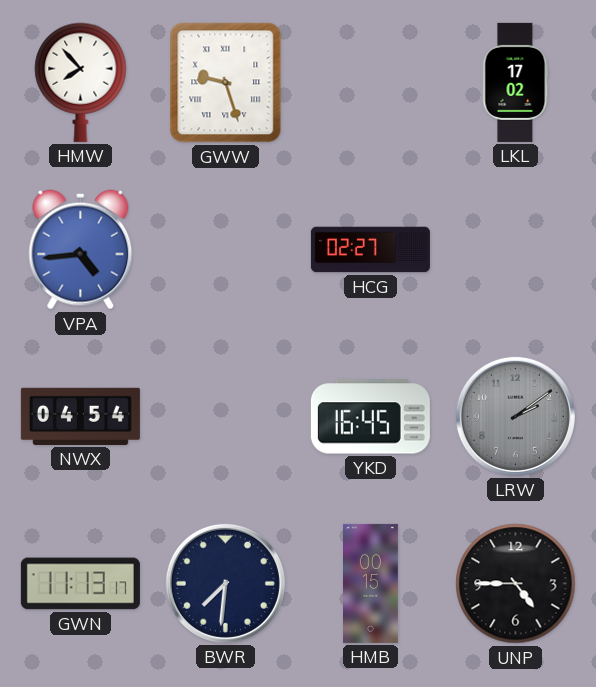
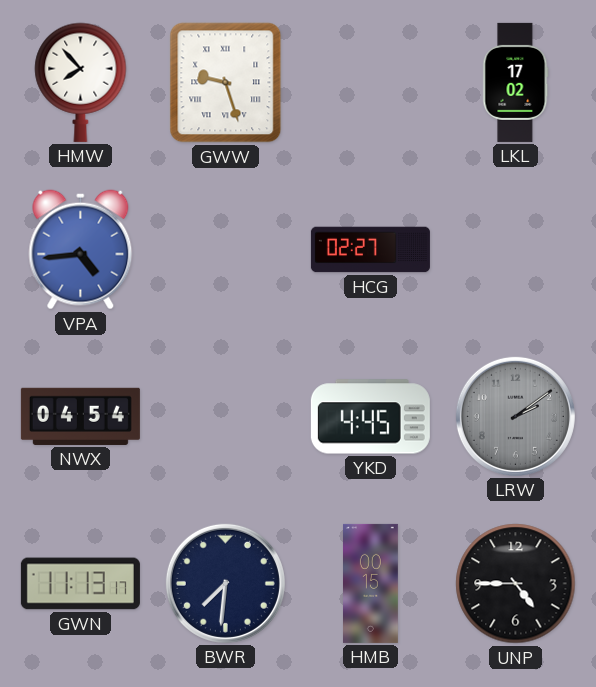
YKD: 16:45 -> 4:45 (370, 417)
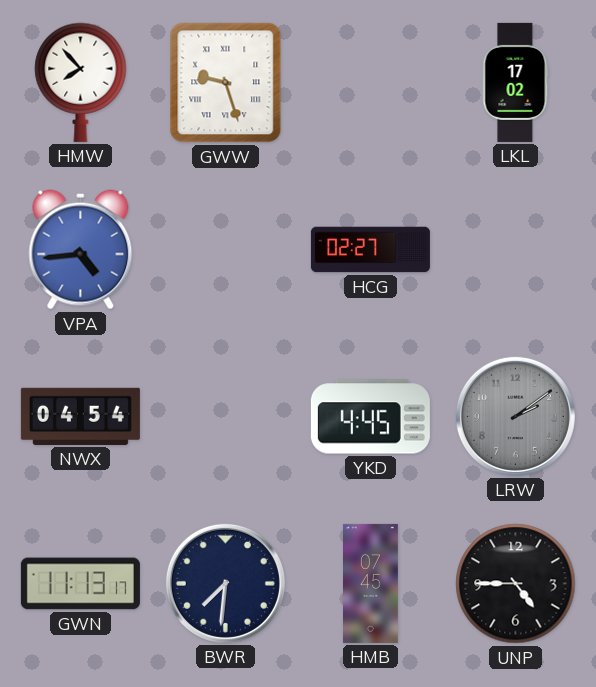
HMB: 00:15 -> 07:45 (371, 583)
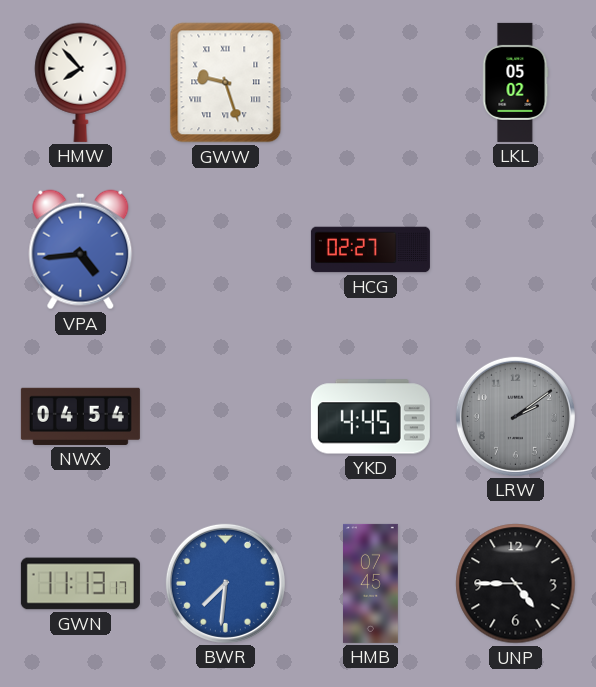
LKL: 17:02 -> 05:02 (516, 82)
BWR dial: navy -> blue (225, 583)
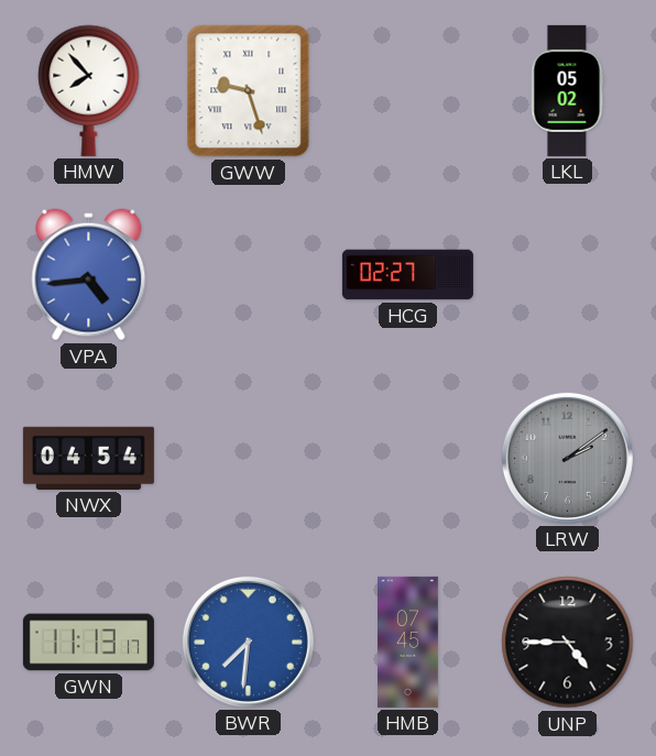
YKD: 4:45 -> none (370, 417)
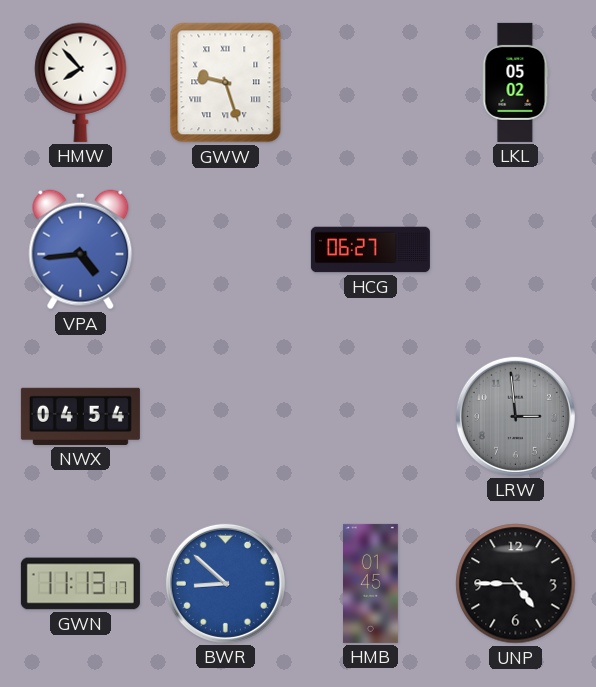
HCG: 02:27 -> 06:27 (370, 250)
LRW: 2:09 -> 2:59 (515, 416)
BWR: 7:31 -> 8:52 (225, 583)
HMB: 07:45 -> 01:45 (371, 583)
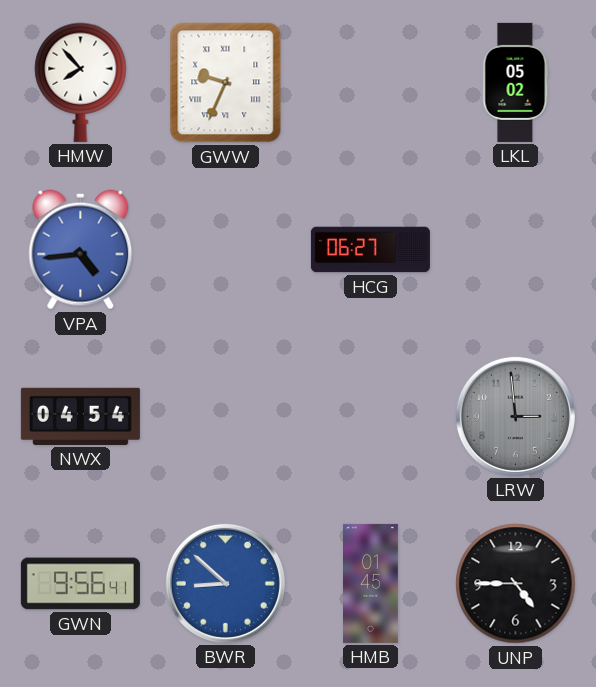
GWW: 9:27 -> 9:34 (226, 83)
GWN: 11:13 -> 9:56 (80, 584)
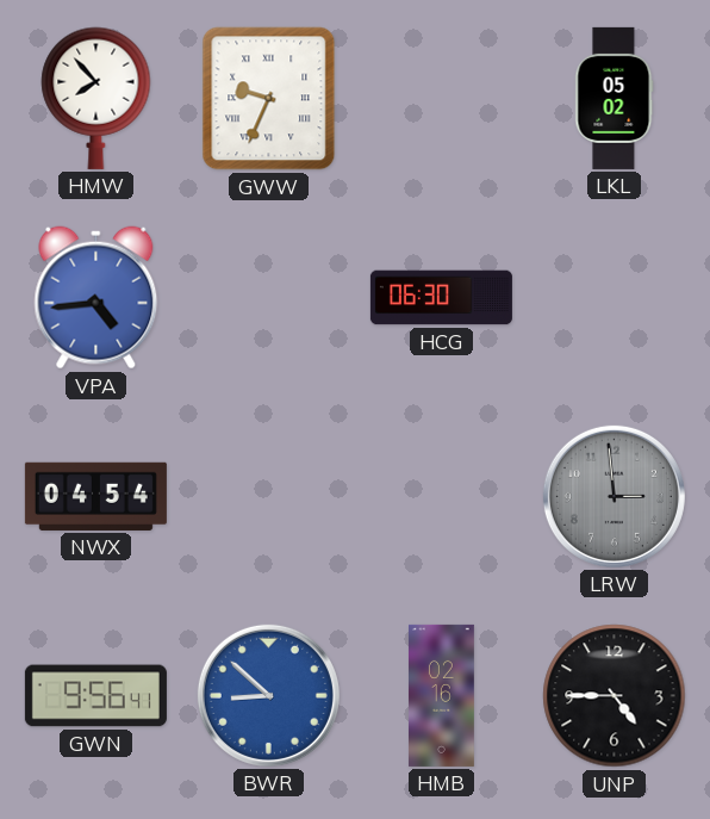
HCG: 06:27 -> 06:30 (441, 298)
HMB: 01:45 -> 02:16 (442, 695)
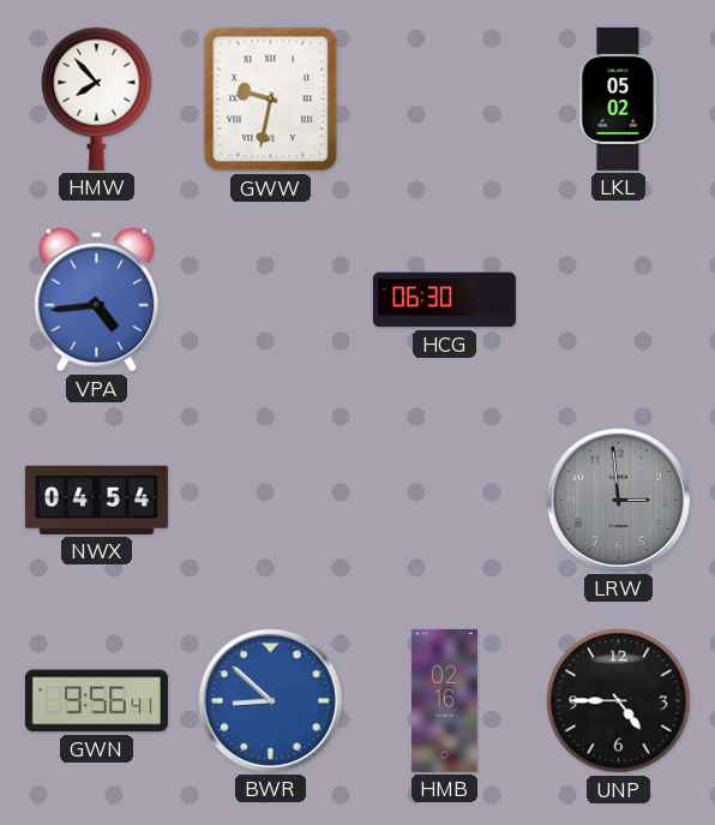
GWW: 9:34 -> 9:32 (271, 100)
